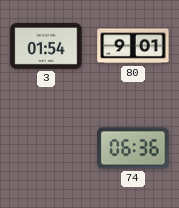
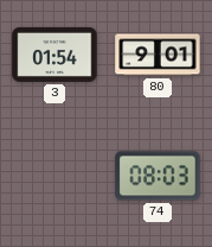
74: 06:36 -> 08:03 (158, 176)
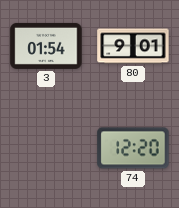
74: 08:03 -> 12:20 (133, 148)
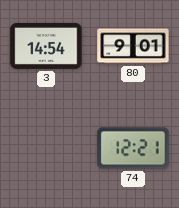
3: 01:54 -> 14:54 (46, 46)
74: 12:20 -> 12:21 (133, 148)
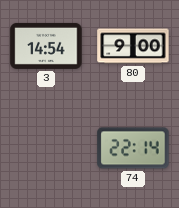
80: 9:01 -> 9:00 (133, 46)
74: 12:21 -> 22:14 (133, 148)
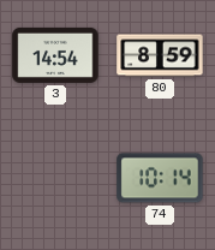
80: 9:00 -> 8:59 (160, 55)
74: 22:14 -> 10:14 (160, 178)
